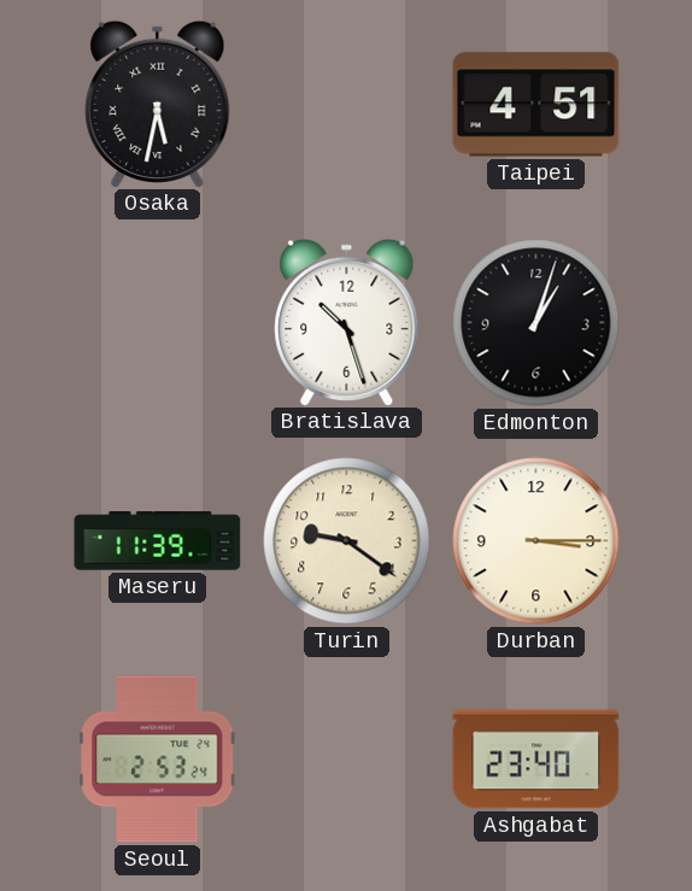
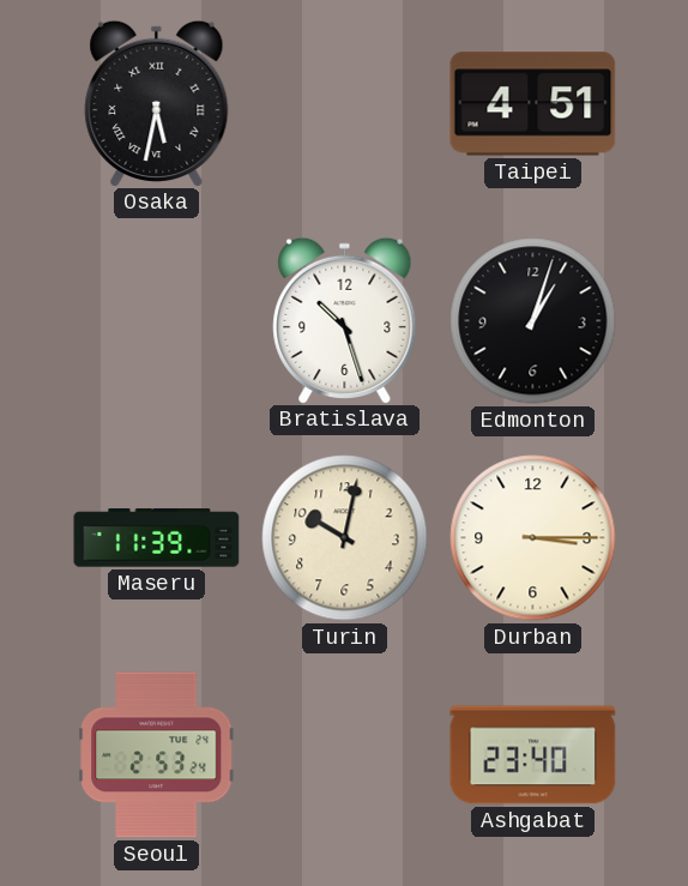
Turin: 9:21 -> 10:02 (345, 538)
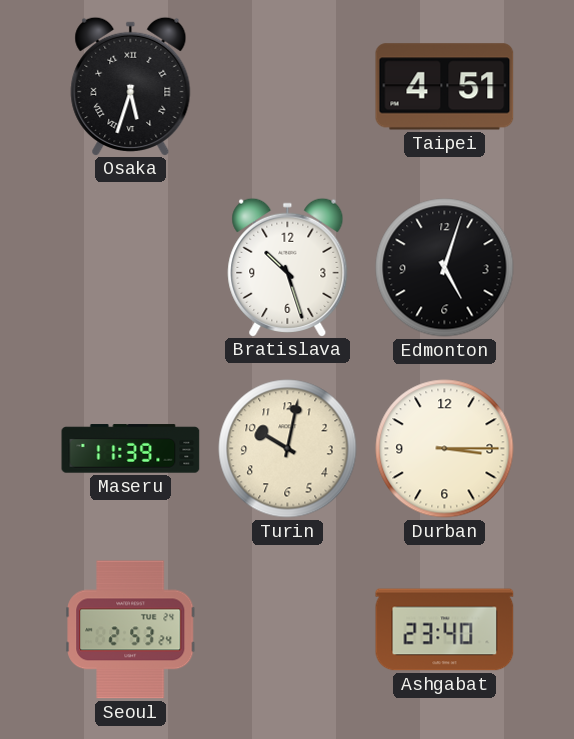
Osaka: 5:32 -> 5:33 (131, 86)
Edmonton: 1:03 -> 5:03 (445, 268)
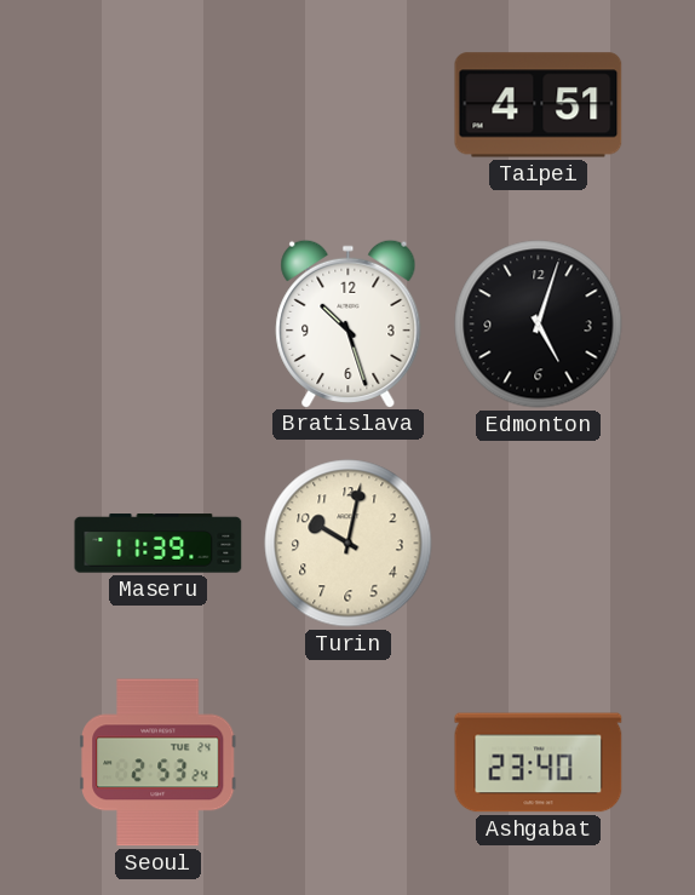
Osaka: 5:33 -> none (131, 86)
Durban: 3:15 -> none (445, 449)
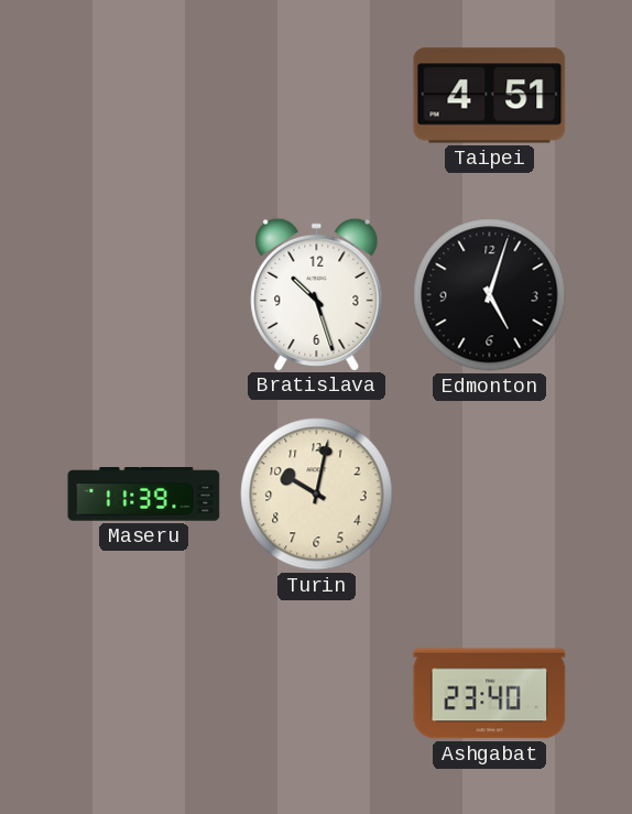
Seoul: 2:53 -> none (159, 763)
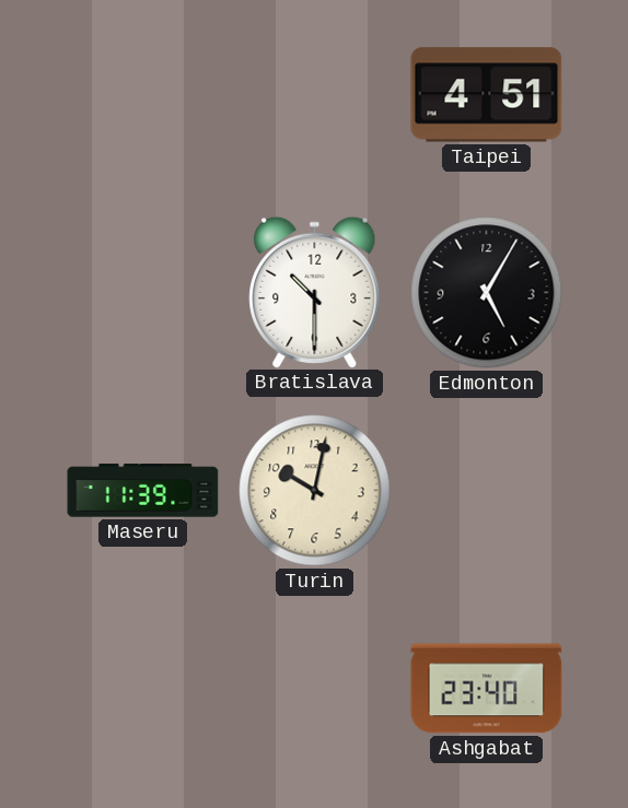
Bratislava: 10:27 -> 10:30 (315, 292)
Edmonton: 5:03 -> 5:05 (487, 293)
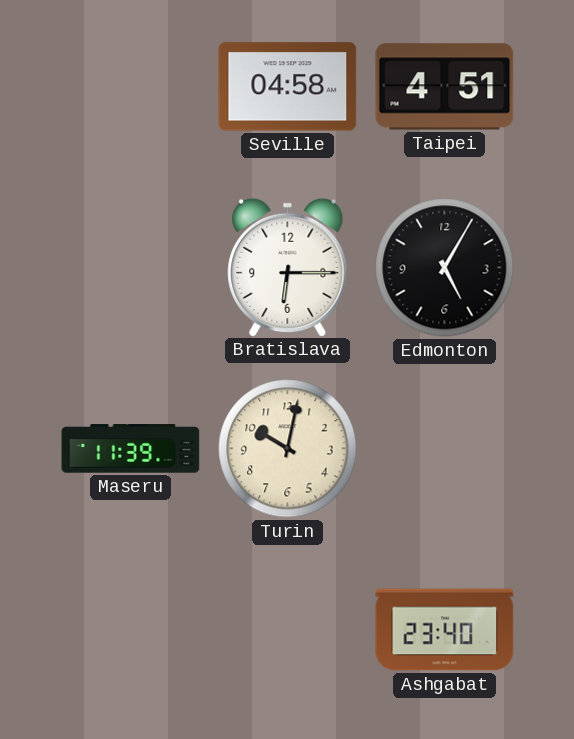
Seville: none -> 04:58 (288, 87)
Bratislava: 10:30 -> 6:15 (288, 267)
